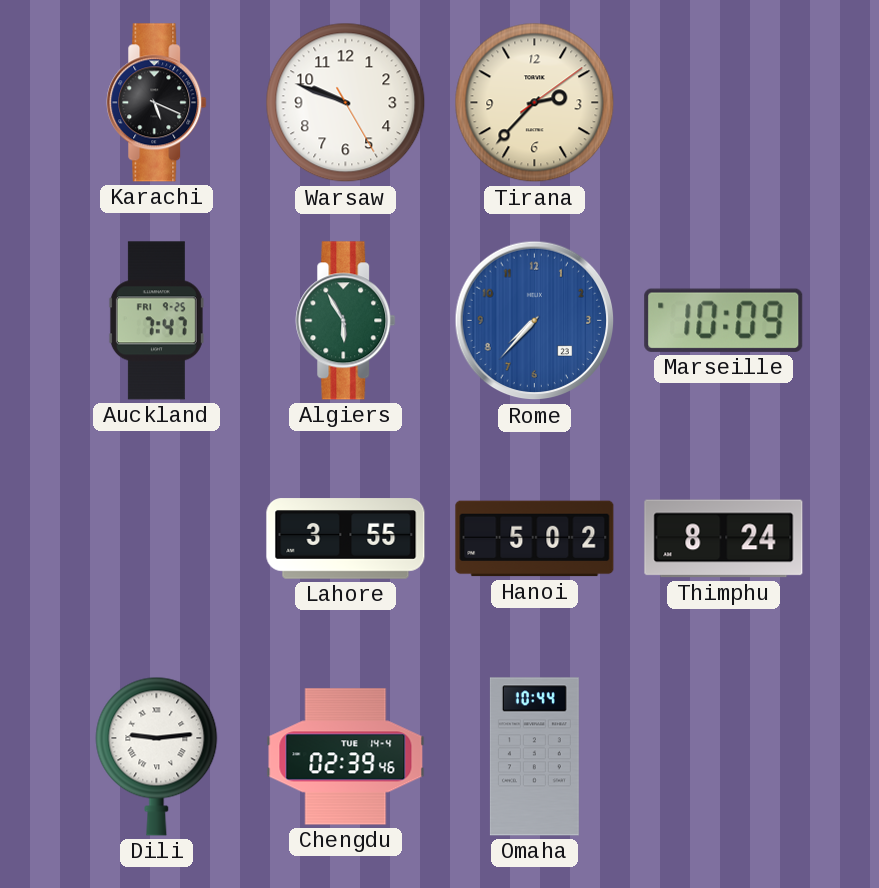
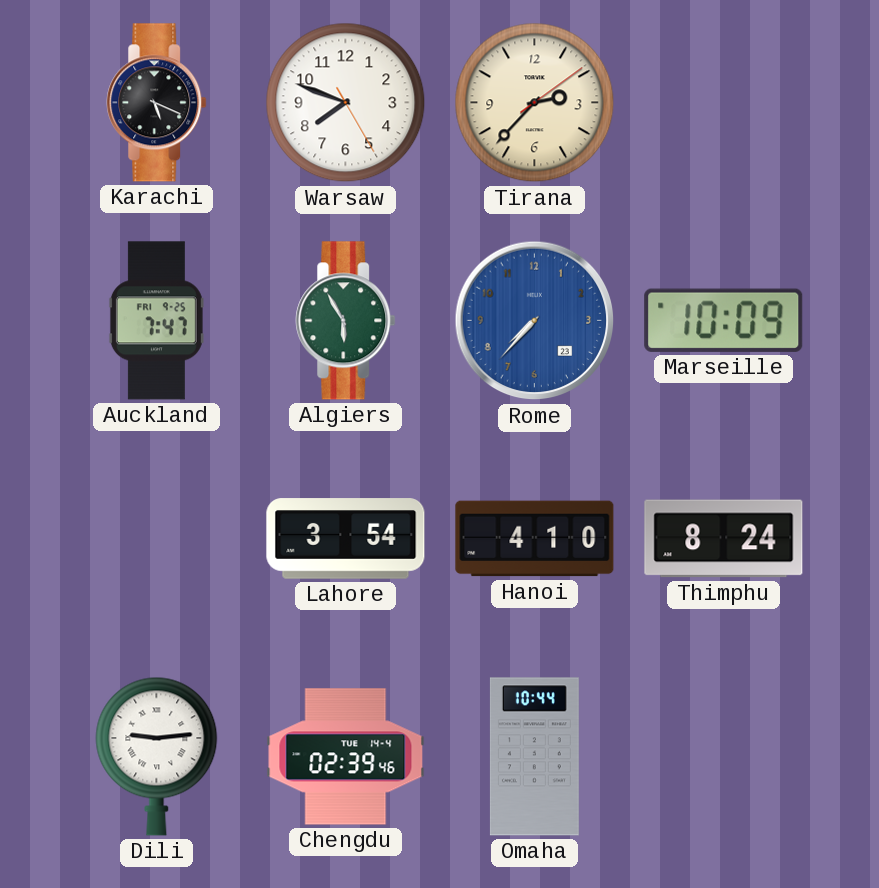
Warsaw: 9:48 -> 7:48 (346, 103)
Lahore: 3:55 -> 3:54 (346, 539)
Hanoi: 5:02 -> 4:10 (535, 539)
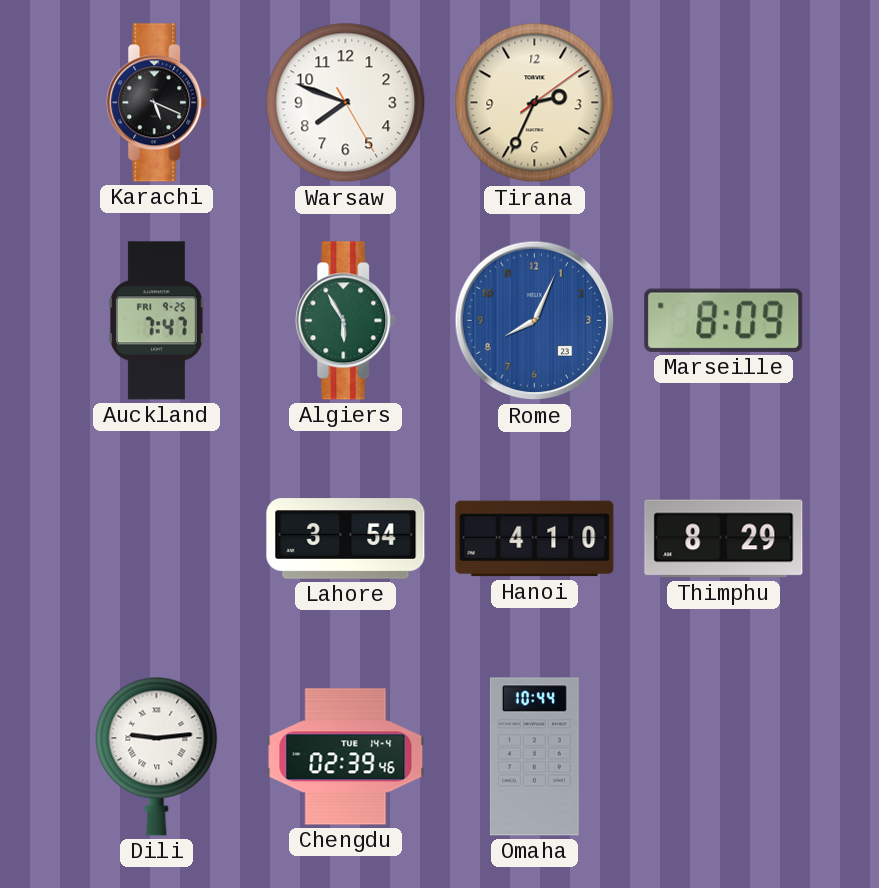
Tirana: 2:37 -> 2:34 (535, 103)
Rome: 7:37 -> 8:04 (535, 321)
Marseille: 10:09 -> 8:09 (724, 320)
Thimphu: 8:24 -> 8:29 (724, 539)
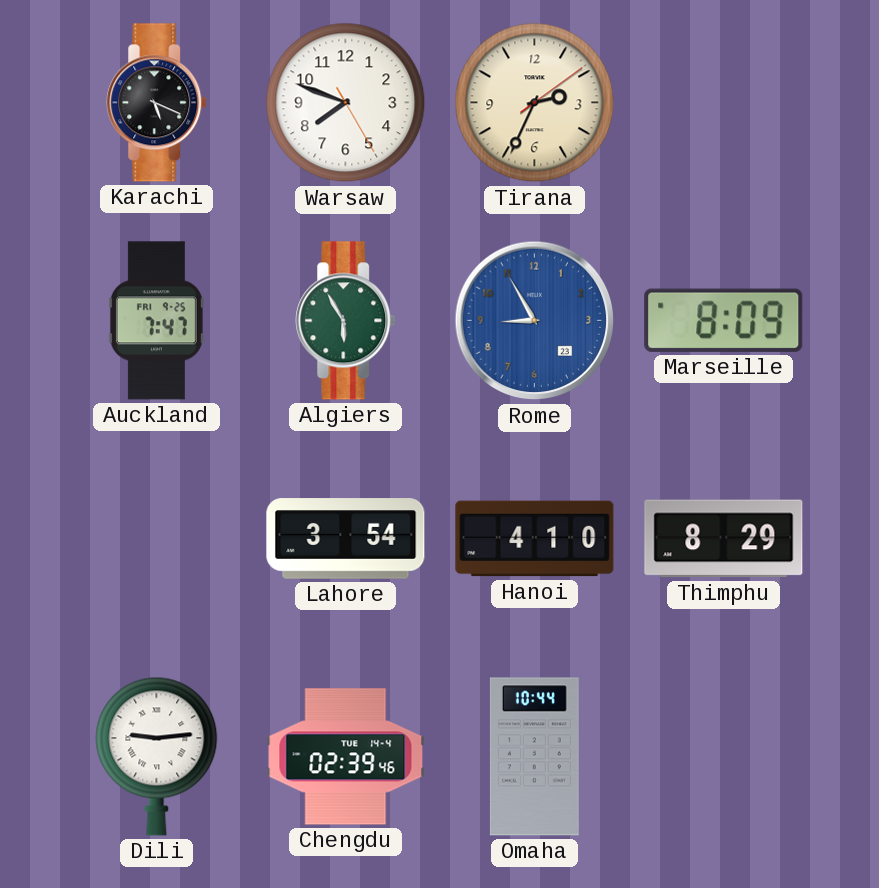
Rome: 8:04 -> 8:55 (535, 321)
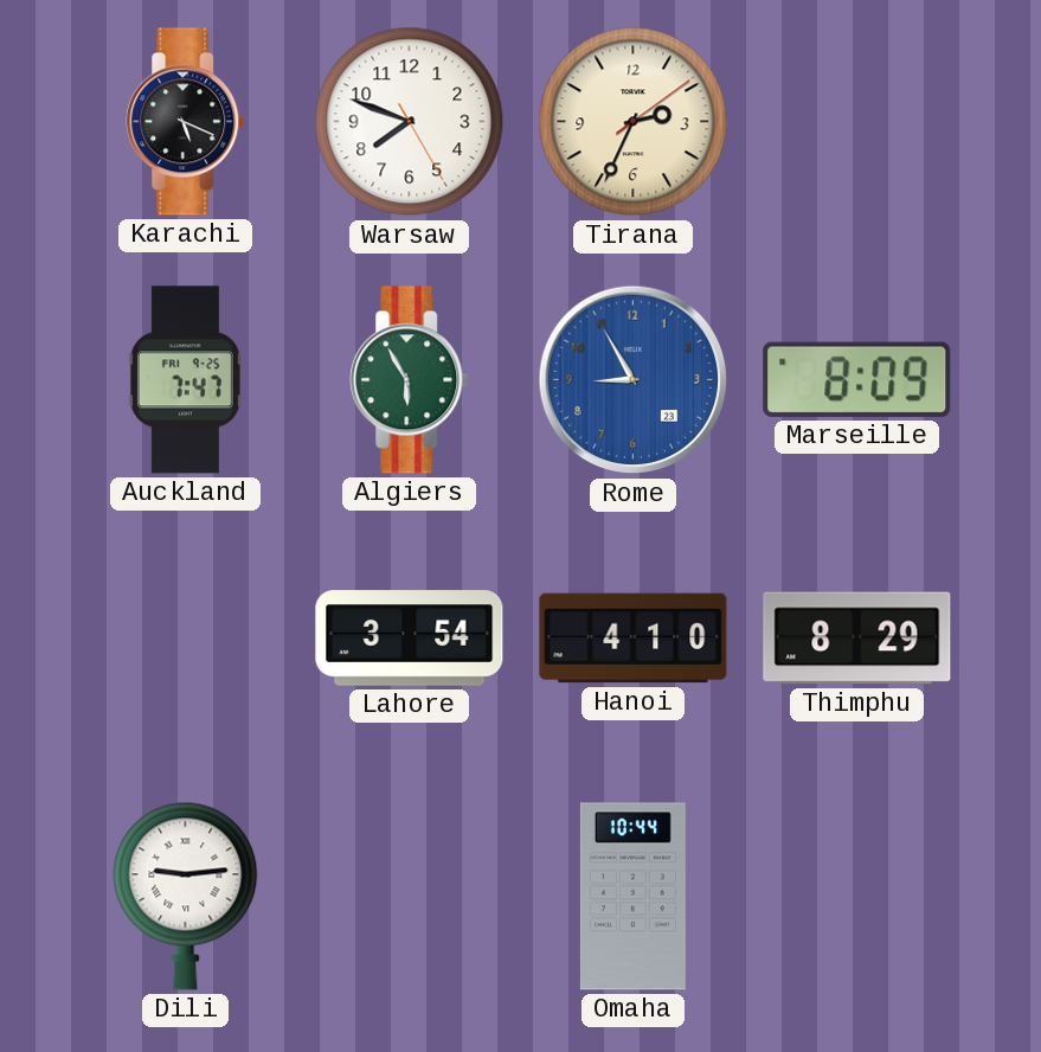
Chengdu: 02:39 -> none (346, 757)
